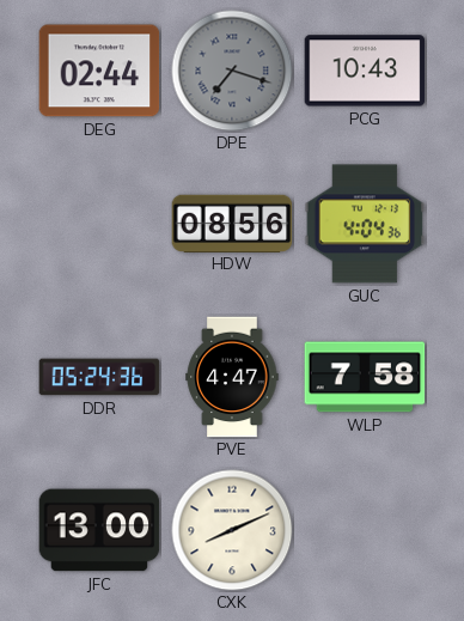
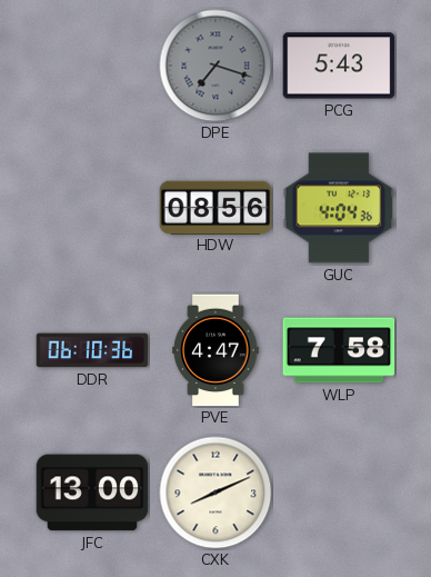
DEG: 02:44 -> none (99, 71)
PCG: 10:43 -> 5:43 (339, 66)
DDR: 05:24 -> 06:10 (92, 350)
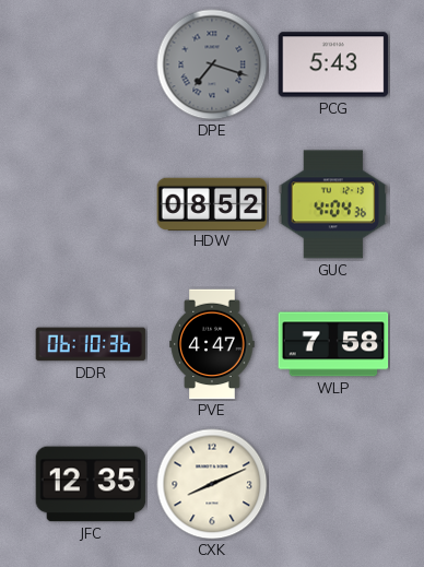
HDW: 08:56 -> 08:52 (212, 203)
JFC: 13:00 -> 12:35 (91, 484)
